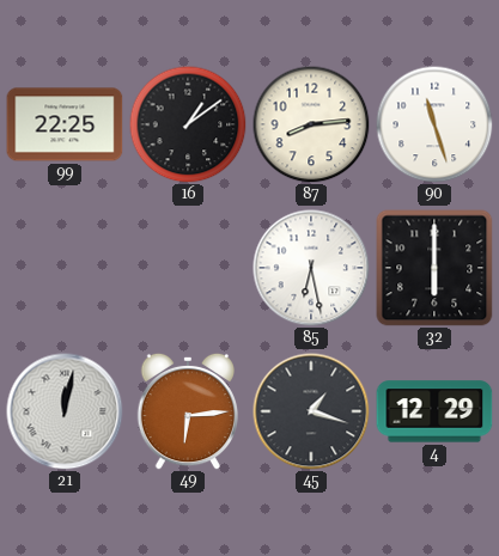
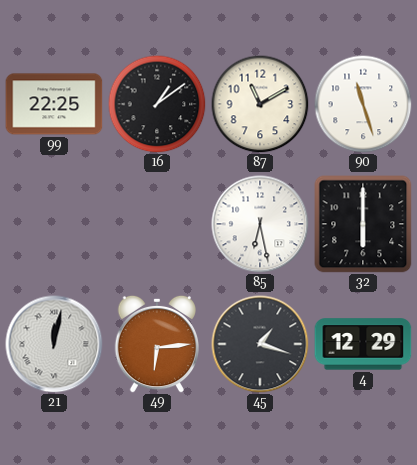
87: 8:14 -> 11:10 (260, 104)
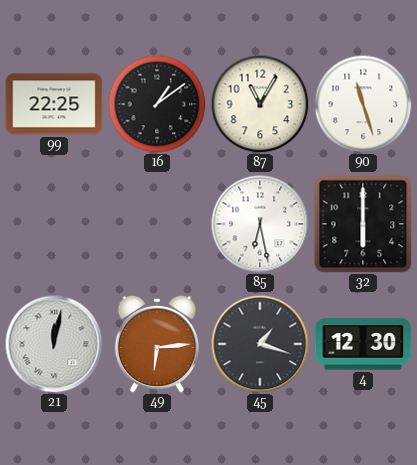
87: 11:10 -> 11:05 (260, 104)
4: 12:29 -> 12:30 (363, 344)
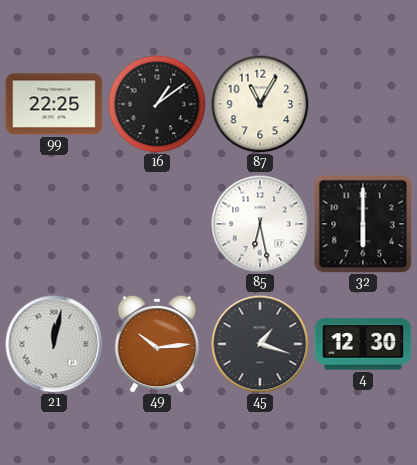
90: 11:27 -> none (363, 104)
49: 6:14 -> 10:14 (156, 344)
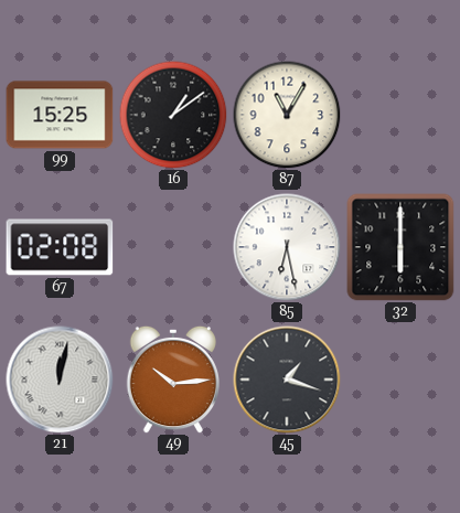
99: 22:25 -> 15:25 (60, 115)
67: none -> 02:08 (60, 247)
4: 12:30 -> none (363, 344)
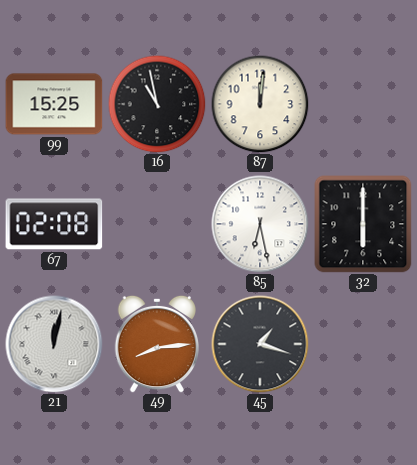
16: 1:09 -> 10:58 (157, 104)
87: 11:05 -> 12:01 (260, 104)
49: 10:14 -> 8:14 (156, 344)
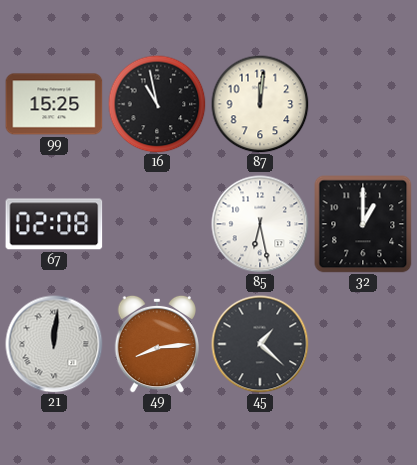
32: 6:00 -> 1:00 (363, 224)
21: 12:02 -> 12:01 (54, 344)
45: 1:18 -> 1:22 (260, 344)
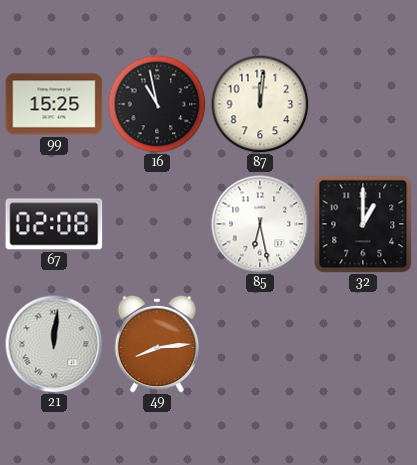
45: 1:22 -> none (260, 344)
